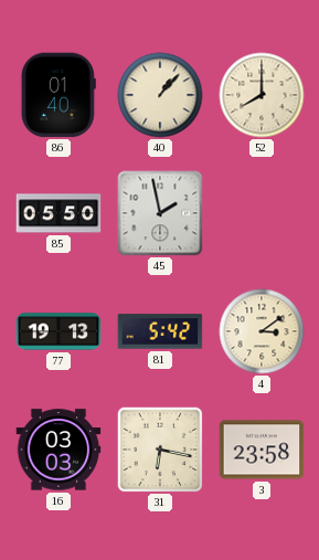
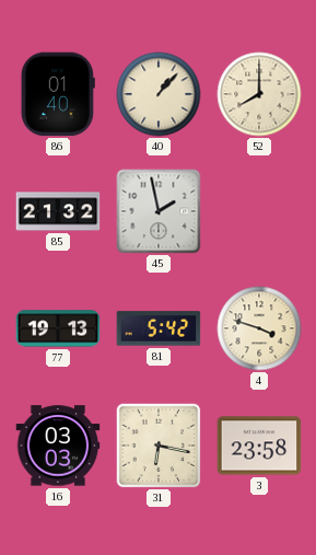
85: 05:50 -> 21:32 (58, 211)
4: 3:09 -> 3:48 (259, 328)
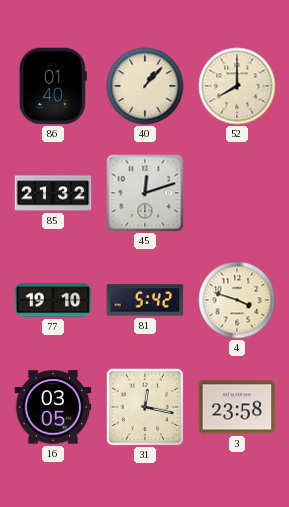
45: 1:58 -> 12:12 (145, 193)
77: 19:13 -> 19:10 (53, 300)
16: 03:03 -> 03:05 (53, 407)
31: 6:17 -> 12:17 (145, 407)
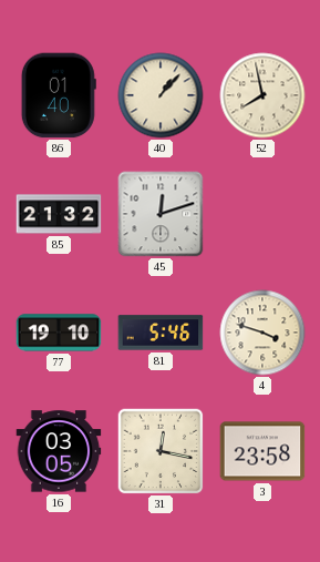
52: 8:00 -> 7:58 (262, 95)
81: 5:42 -> 5:46 (161, 333)
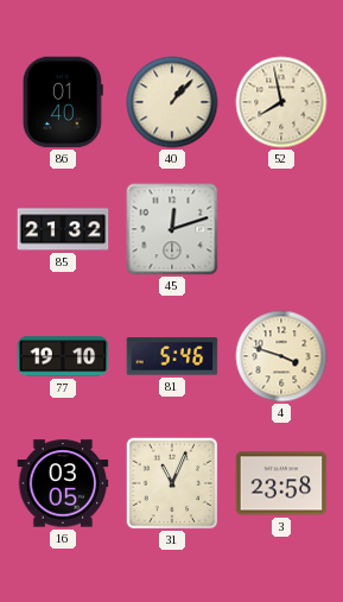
31: 12:17 -> 11:04 (172, 483)
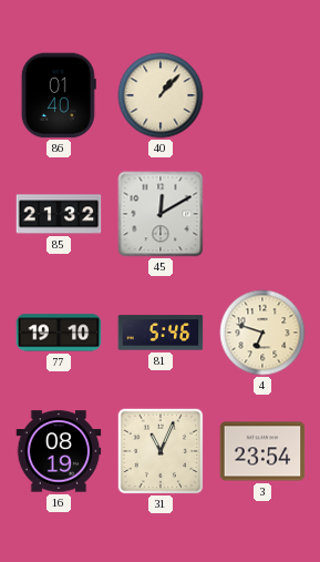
52: 7:58 -> none (281, 102)
45: 12:12 -> 12:10 (161, 214)
4: 3:48 -> 6:48 (262, 333)
16: 03:05 -> 08:19 (59, 451)
3: 23:58 -> 23:54 (262, 451)
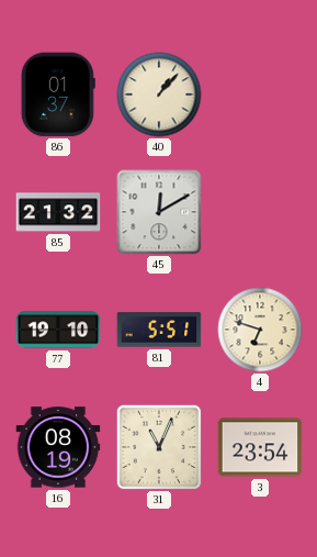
86: 01:40 -> 01:37 (58, 94)
81: 5:46 -> 5:51 (159, 330)
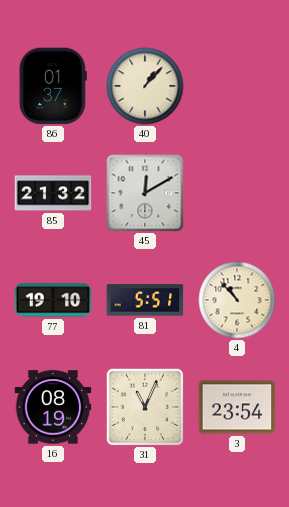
4: 6:48 -> 10:53 (237, 300)
